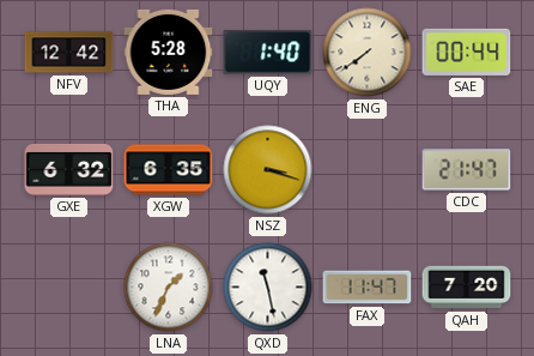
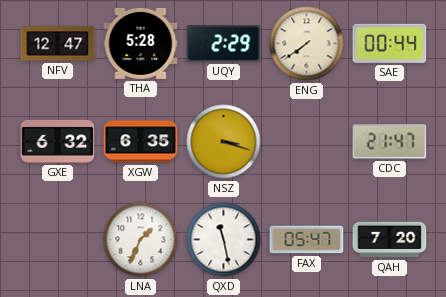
NFV: 12:42 -> 12:47 (58, 44)
UQY: 1:40 -> 2:29 (224, 44)
FAX: 11:47 -> 05:47 (307, 240)
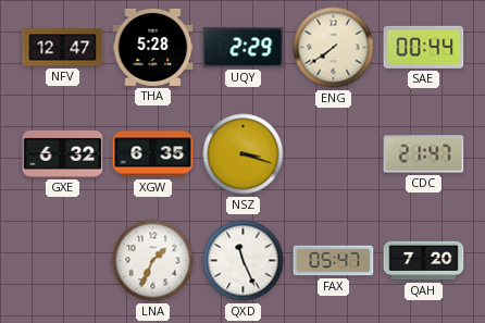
QXD: 11:28 -> 11:26 (244, 261)
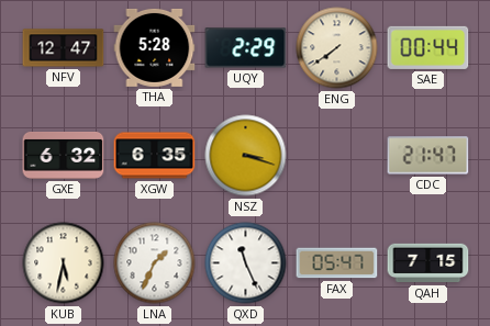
KUB: none -> 5:32 (64, 263)
QAH: 7:20 -> 7:15 (428, 263)
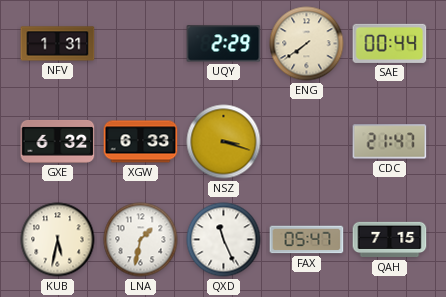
NFV: 12:47 -> 1:31 (58, 44)
THA: 5:28 -> none (155, 47)
XGW: 6:35 -> 6:33 (141, 142)
LNA: 1:34 -> 1:32 (141, 240)
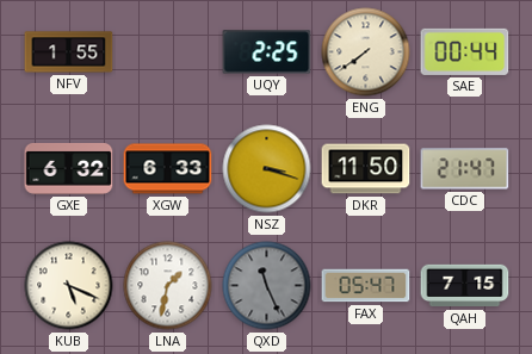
NFV: 1:31 -> 1:55 (69, 52)
UQY: 2:29 -> 2:25 (267, 52)
DKR: none -> 11:50 (366, 169)
KUB: 5:32 -> 5:19 (69, 286)
QXD dial: white -> grey (267, 286)
